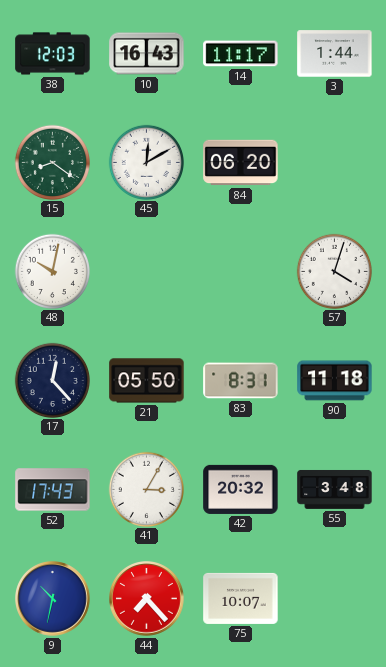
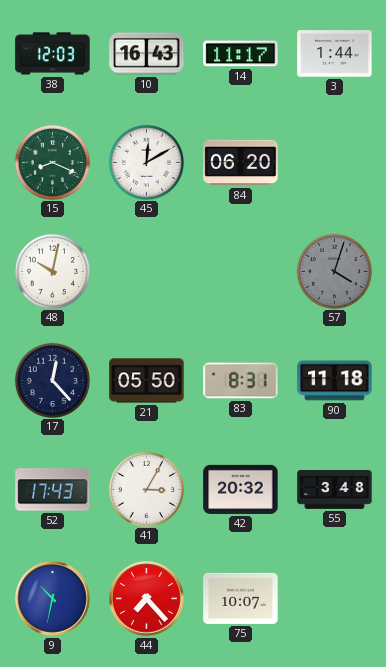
15: 8:21 -> 8:19 (52, 162)
57 dial: white -> grey (334, 271)
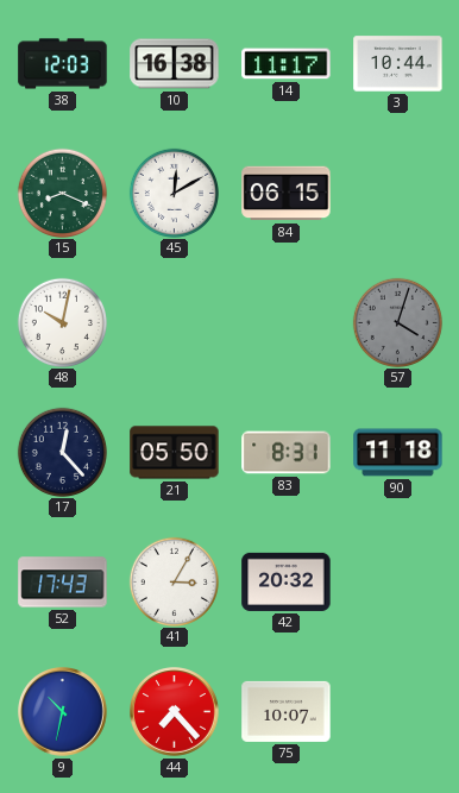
10: 16:43 -> 16:38 (175, 64)
3: 1:44 -> 10:44 (398, 64)
84: 06:20 -> 06:15 (287, 194)
55: 3:48 -> none (335, 490)
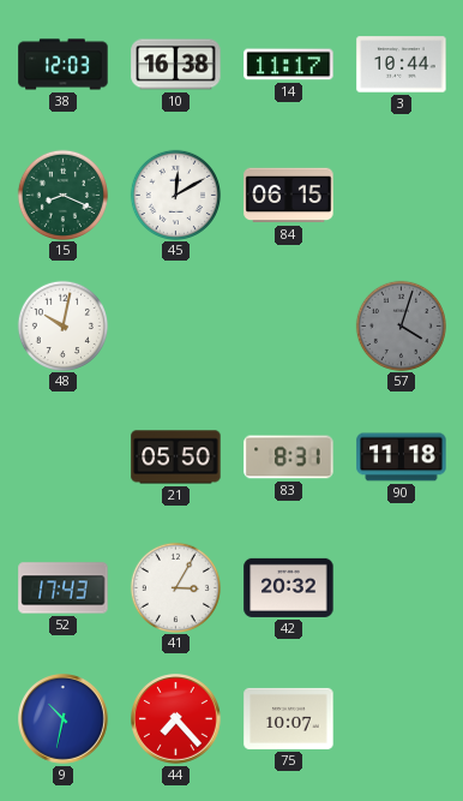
17: 12:23 -> none (62, 452)
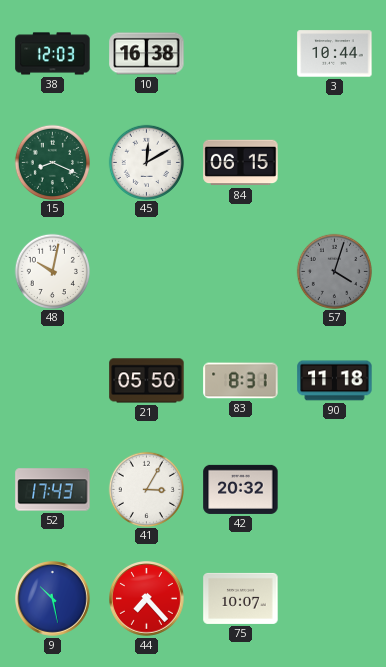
14: 11:17 -> none (289, 65)
9: 10:32 -> 10:28 (53, 599)
